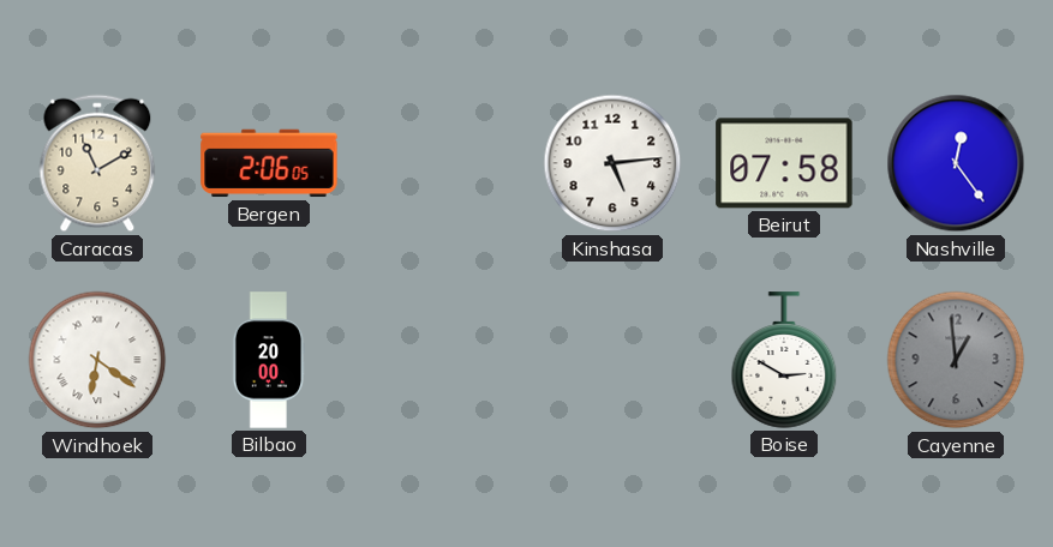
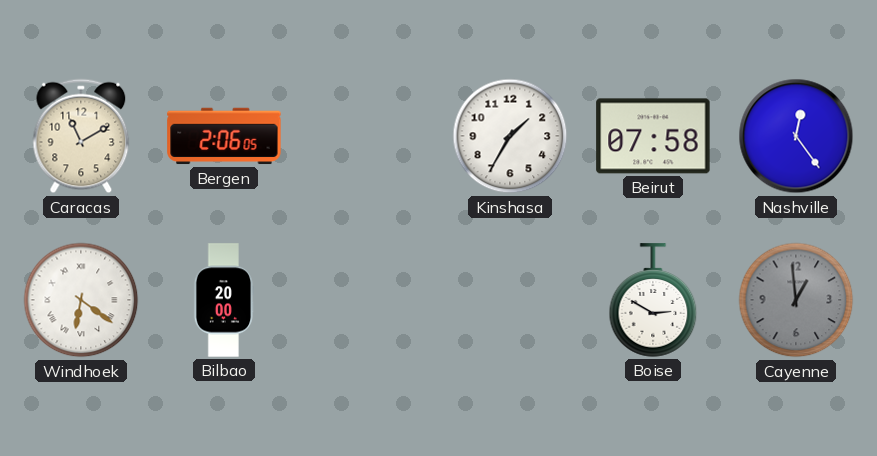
Kinshasa: 5:14 -> 1:35 (510, 136)
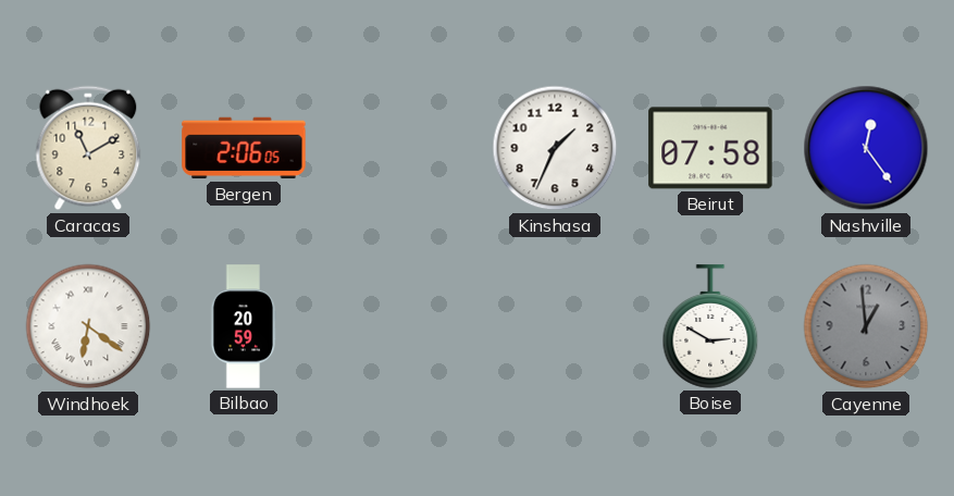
Kinshasa: 1:35 -> 1:34 (555, 148)
Bilbao: 20:00 -> 20:59 (244, 326)
